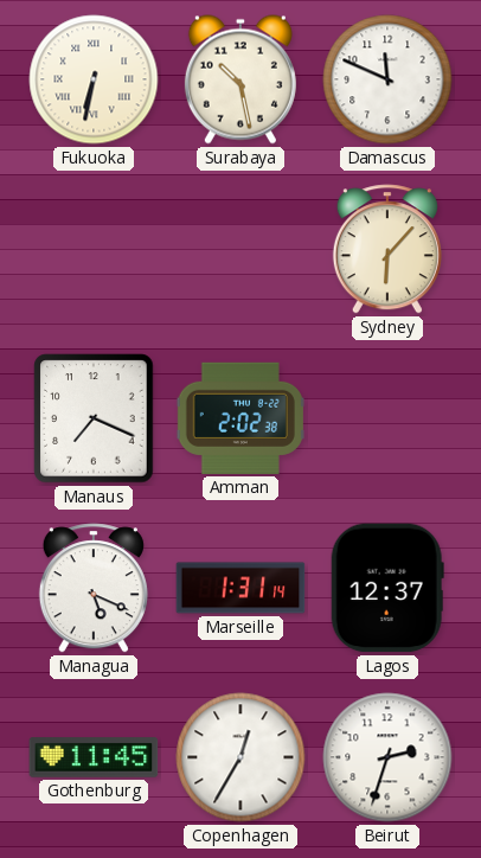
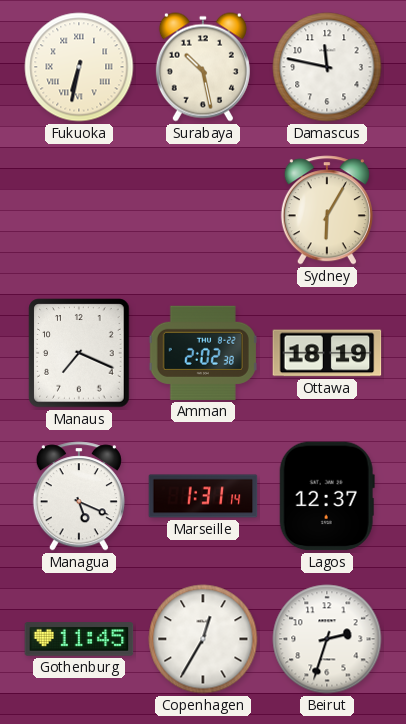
Damascus: 11:49 -> 11:47 (327, 67)
Sydney: 6:07 -> 6:05 (327, 210)
Ottawa: none -> 18:19 (327, 353)
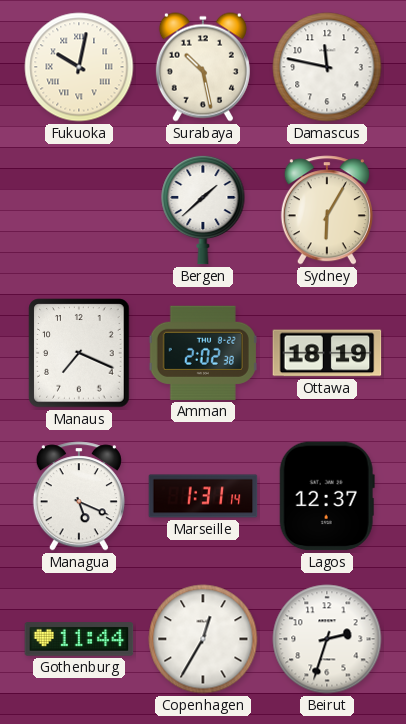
Fukuoka: 6:32 -> 10:02 (79, 67)
Bergen: none -> 1:38 (203, 210)
Gothenburg: 11:45 -> 11:44 (79, 639)
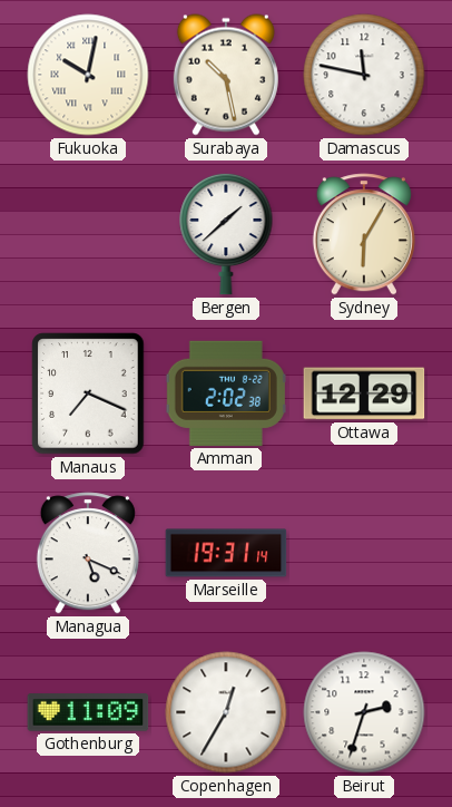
Ottawa: 18:19 -> 12:29 (364, 393)
Marseille: 1:31 -> 19:31 (226, 553)
Lagos: 12:37 -> none (327, 496)
Gothenburg: 11:44 -> 11:09 (88, 712)
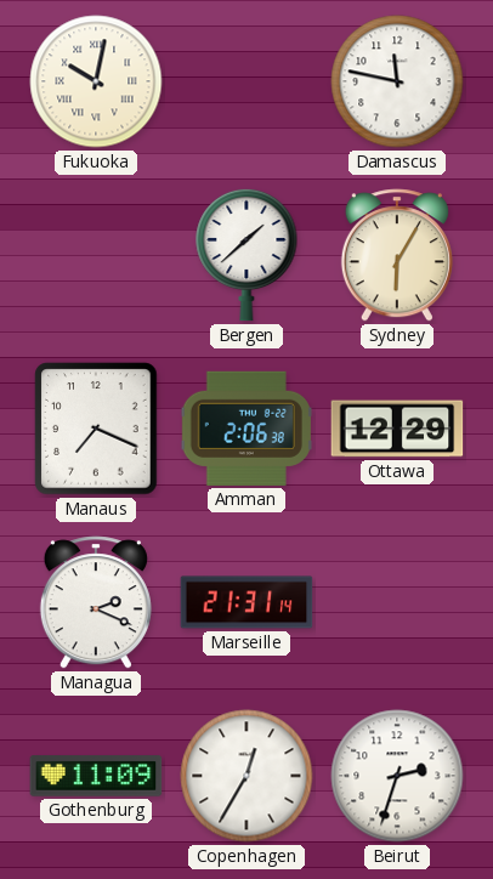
Surabaya: 10:28 -> none (226, 75)
Amman: 2:02 -> 2:06 (246, 429)
Managua: 5:19 -> 2:19 (96, 602)
Marseille: 19:31 -> 21:31 (246, 602)
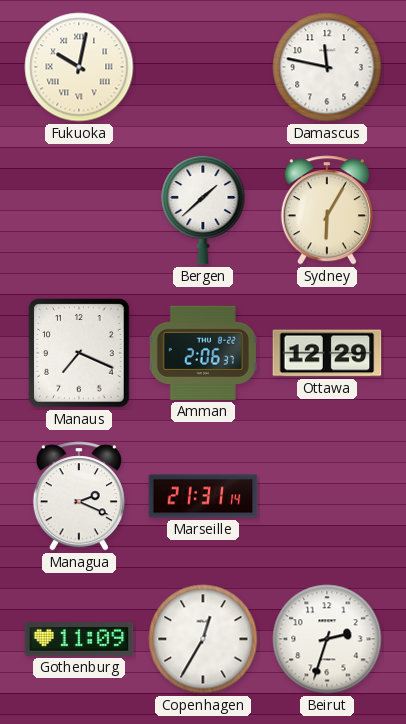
Amman: 2:06:38 -> 2:06:37 (203, 353)
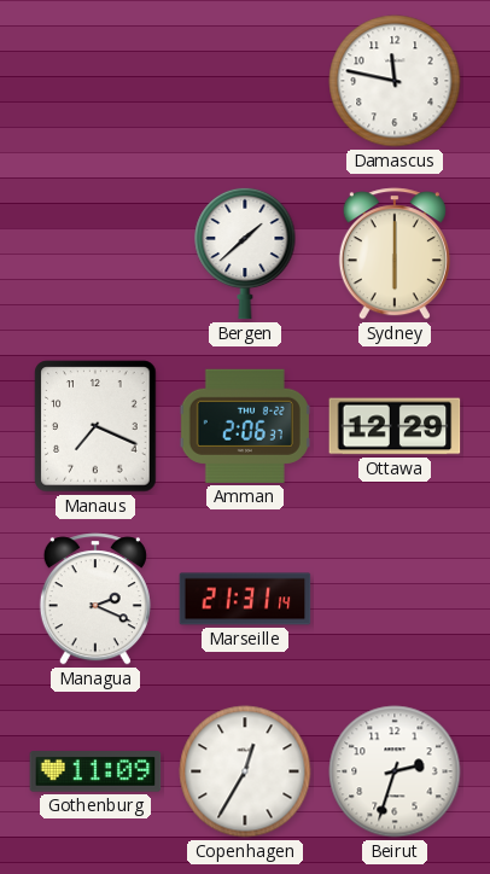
Fukuoka: 10:02 -> none (79, 67)
Sydney: 6:05 -> 6:00 (395, 254)
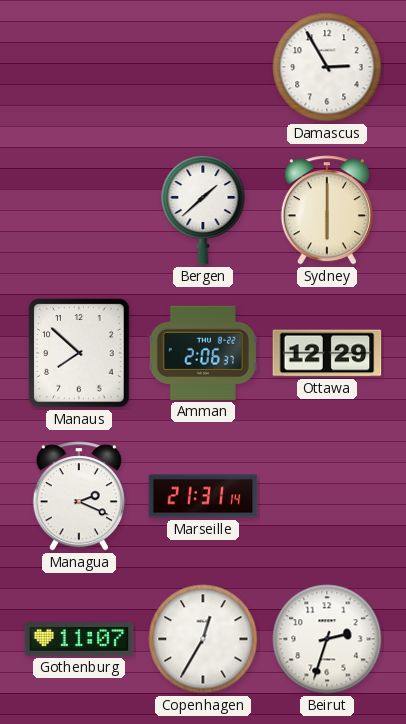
Damascus: 11:47 -> 2:55 (327, 67)
Manaus: 7:19 -> 7:52 (79, 353)
Gothenburg: 11:09 -> 11:07 (79, 639)
